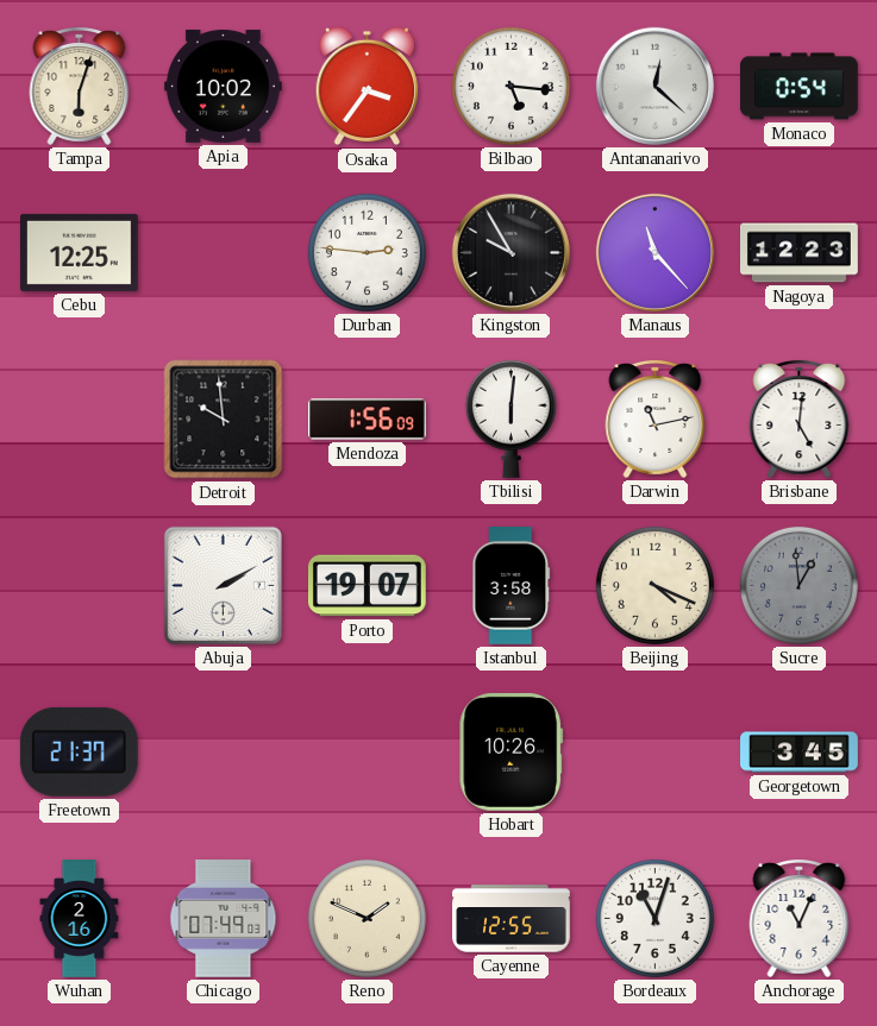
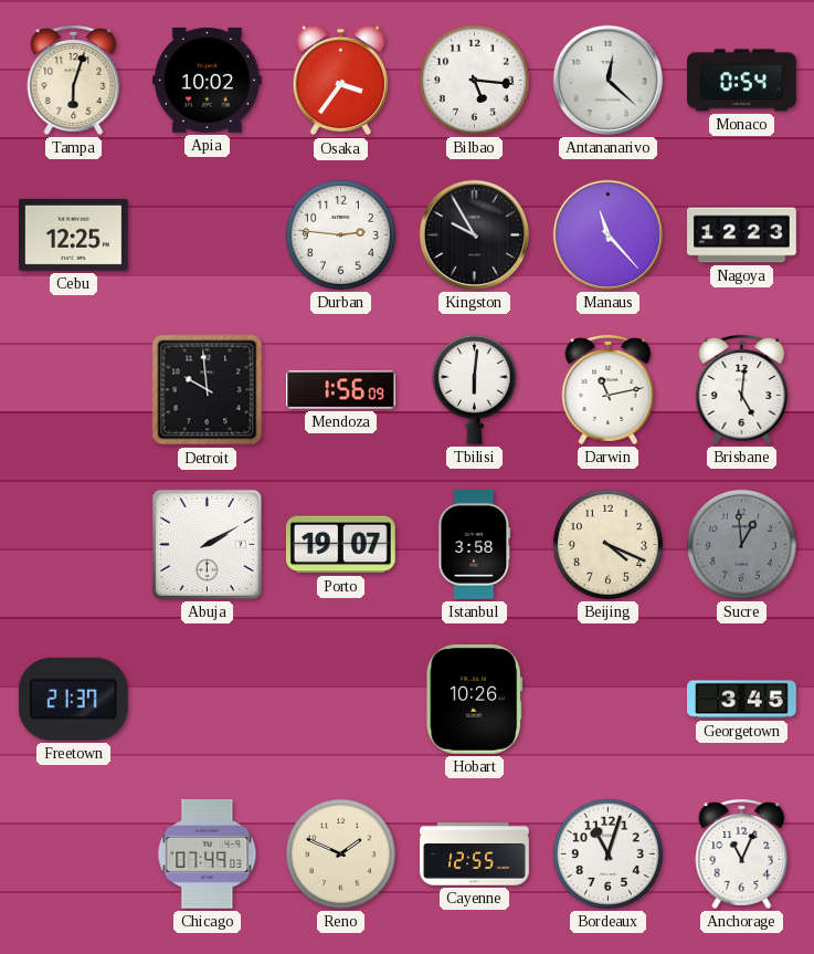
Wuhan: 2:16 -> none (80, 919)
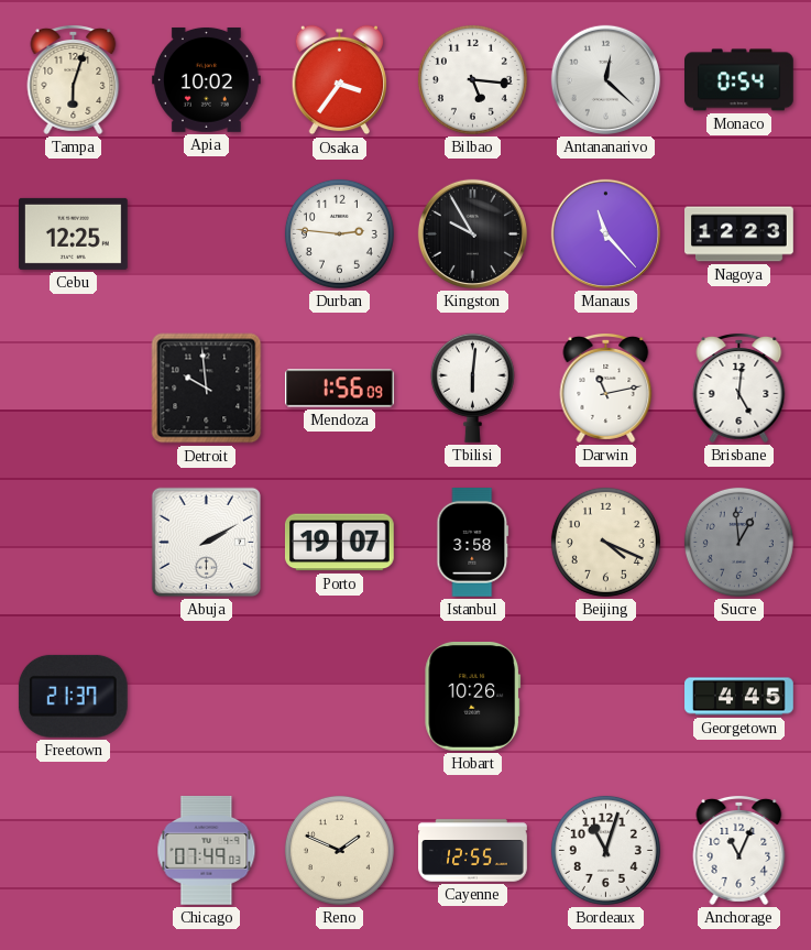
Georgetown: 3:45 -> 4:45 (739, 697)
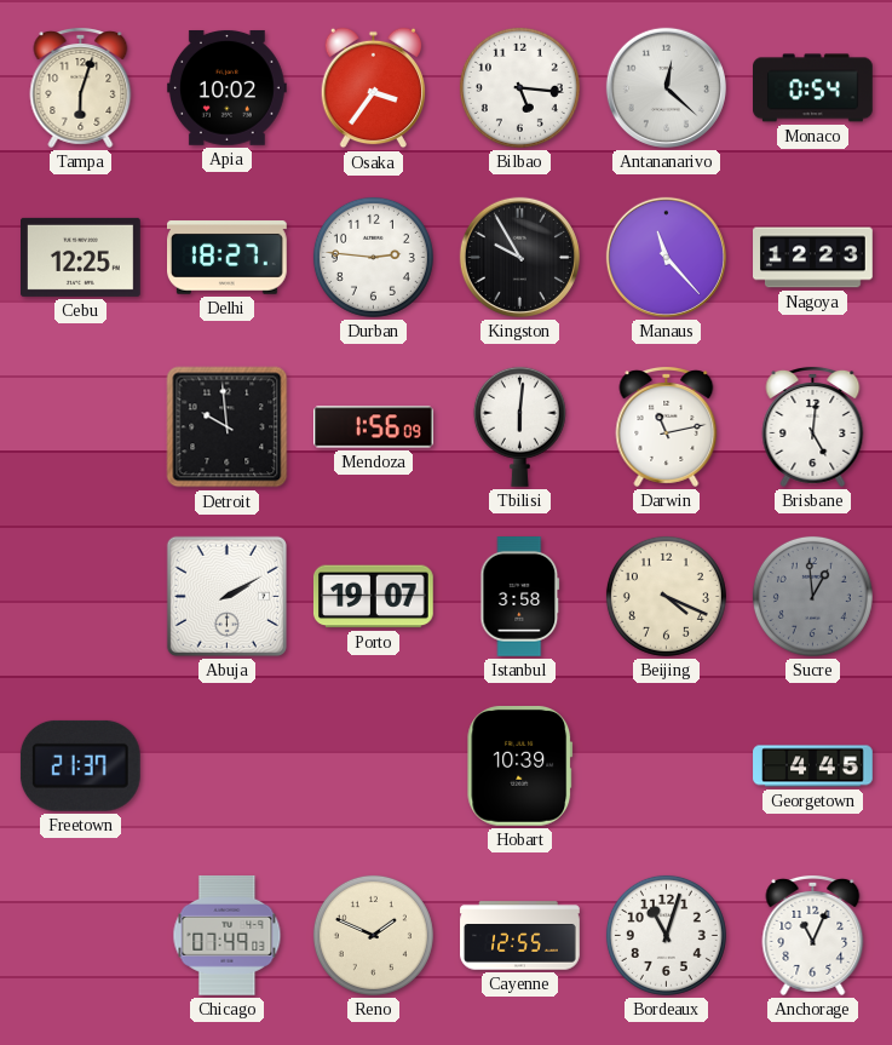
Delhi: none -> 18:27 (228, 258)
Hobart: 10:26 -> 10:39 (520, 765)
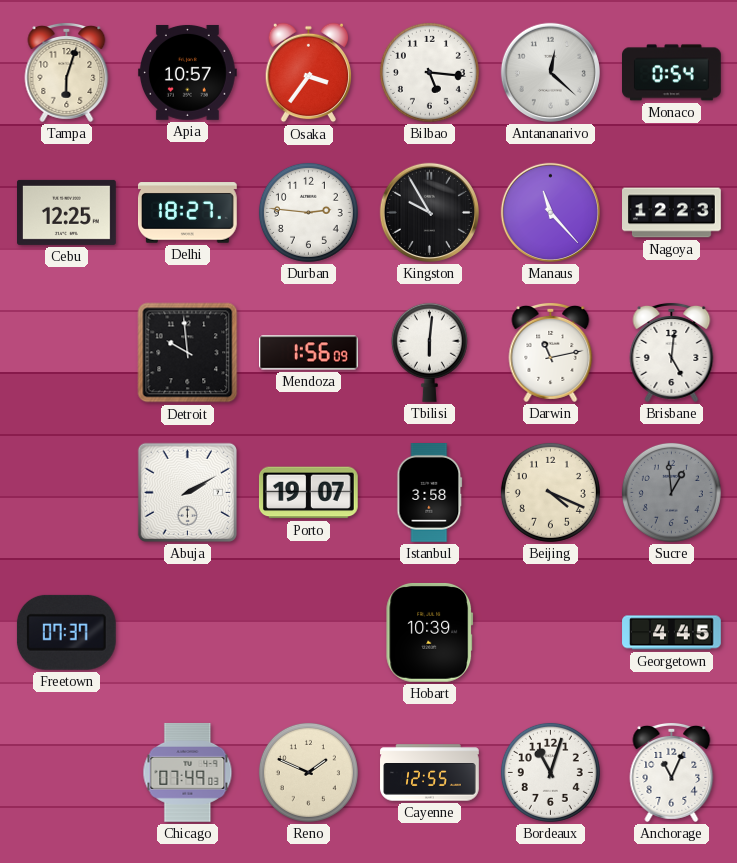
Apia: 10:02 -> 10:57 (187, 72)
Freetown: 21:37 -> 07:37 (66, 632)
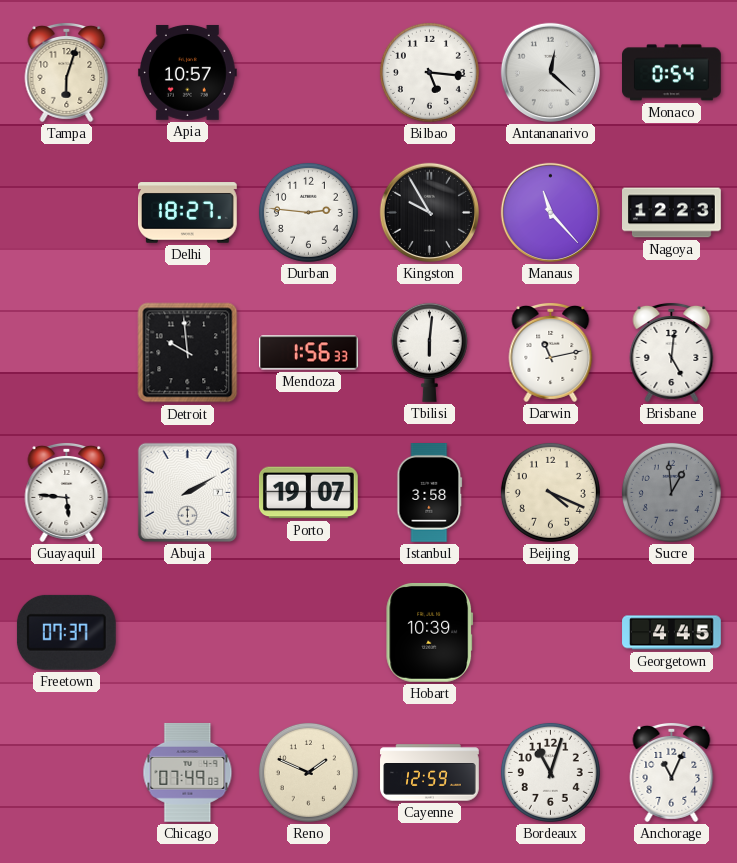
Osaka: 3:36 -> none (308, 73)
Cebu: 12:25 -> none (67, 212)
Mendoza: 1:56:09 -> 1:56:33 (309, 353)
Guayaquil: none -> 5:46 (67, 492)
Cayenne: 12:55 -> 12:59 (430, 773)
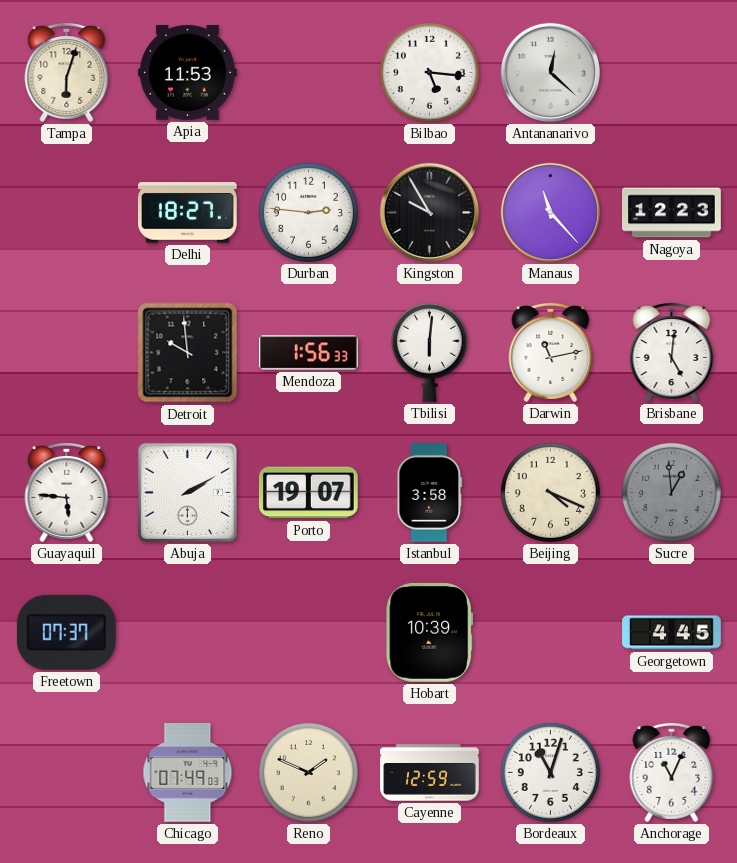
Apia: 10:57 -> 11:53 (187, 72)
Monaco: 0:54 -> none (672, 73)
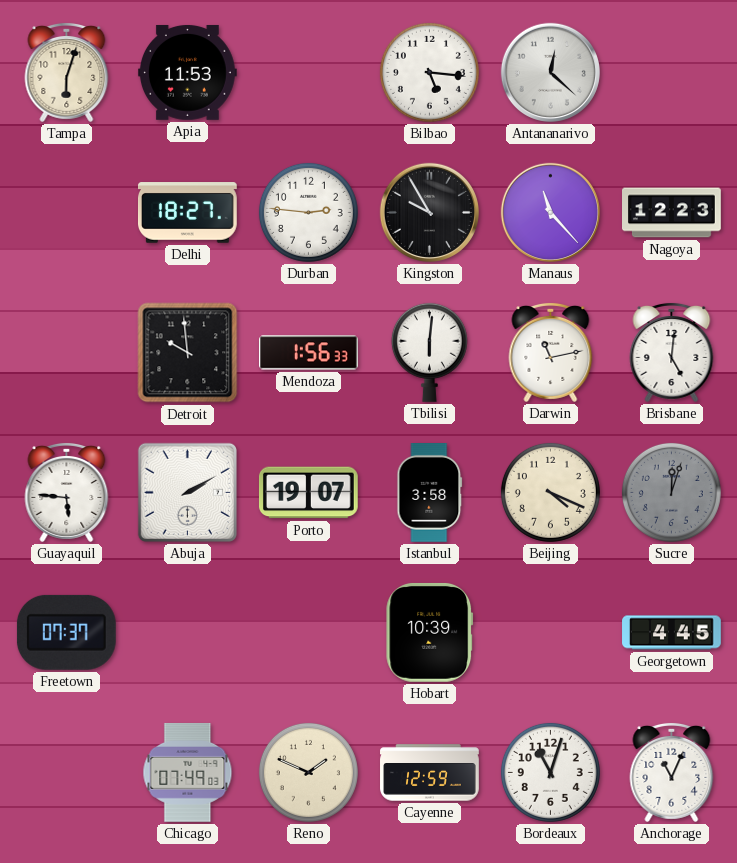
Sucre: 12:59 -> 12:03 (671, 492)
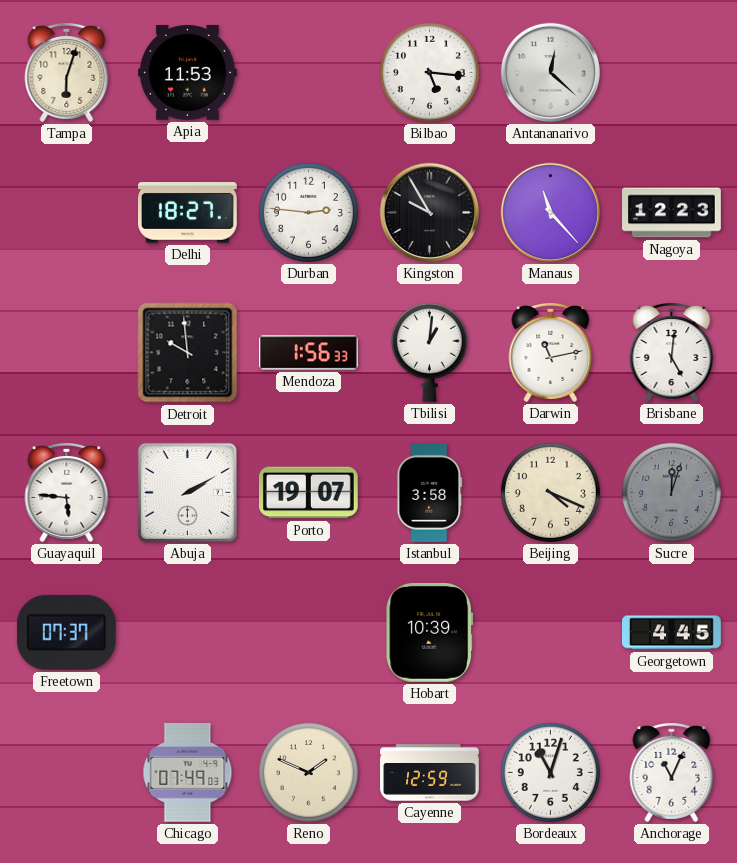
Tbilisi: 6:01 -> 1:01 (429, 352)
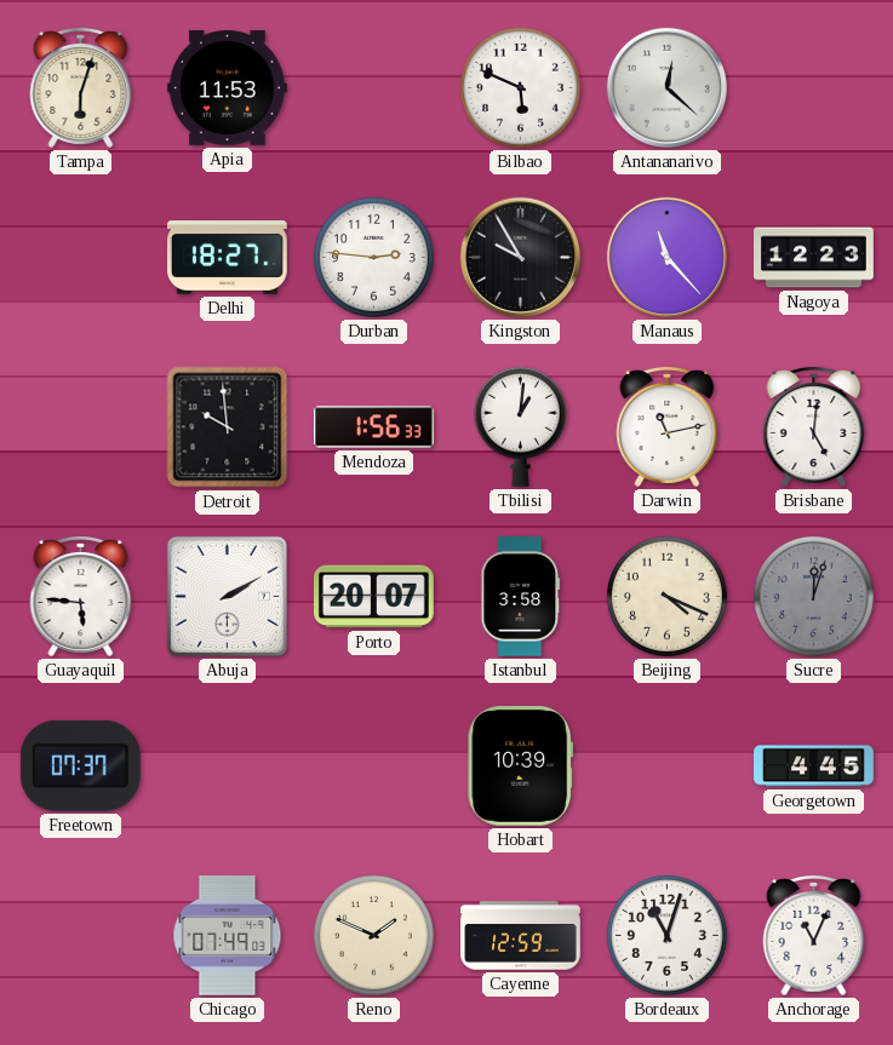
Bilbao: 5:16 -> 5:49 (520, 87)
Porto: 19:07 -> 20:07 (373, 597)
